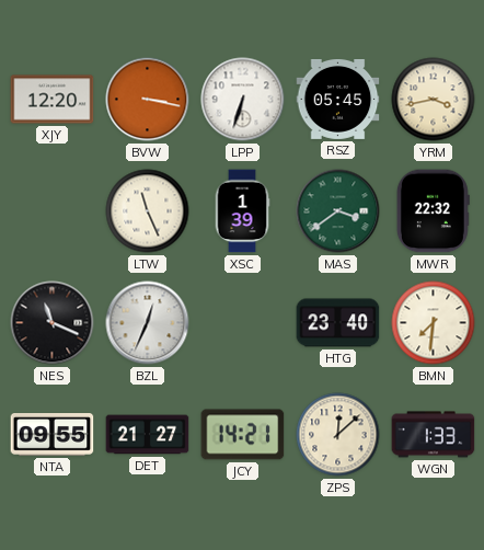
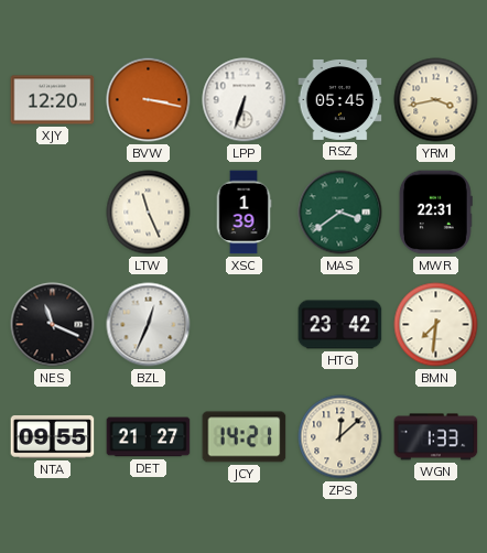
MWR: 22:32 -> 22:31 (435, 213)
HTG: 23:40 -> 23:42 (340, 325)
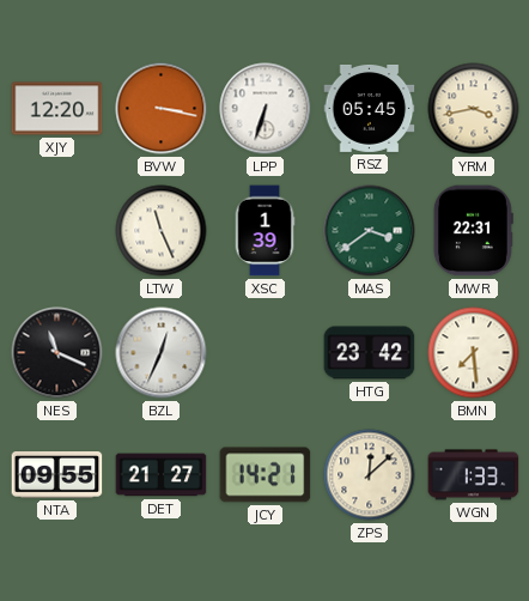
BMN: 7:31 -> 7:29 (474, 353)
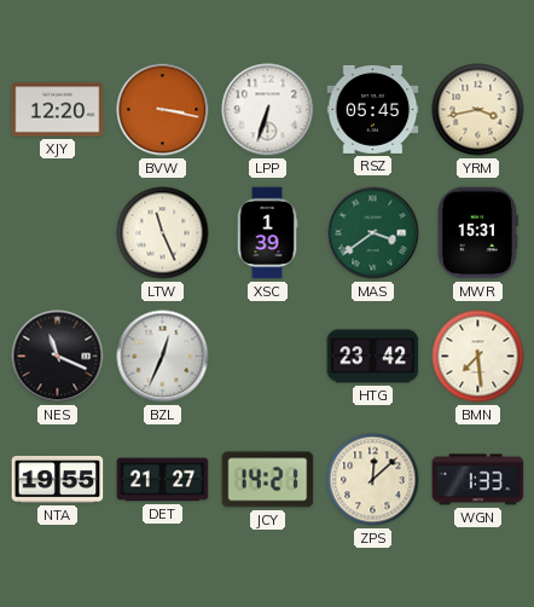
MWR: 22:31 -> 15:31 (477, 233)
NTA: 09:55 -> 19:55 (58, 480)
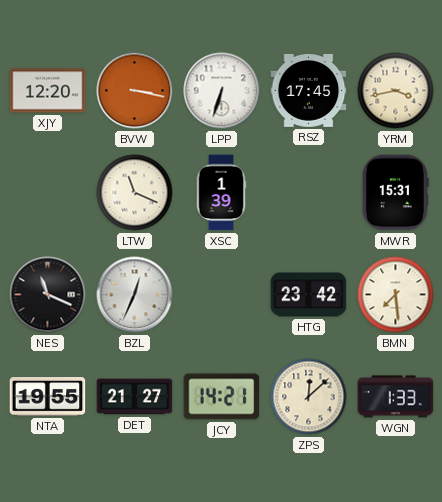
RSZ: 05:45 -> 17:45 (309, 90)
LTW: 11:26 -> 11:19 (135, 193)
MAS: 3:39 -> none (373, 233)
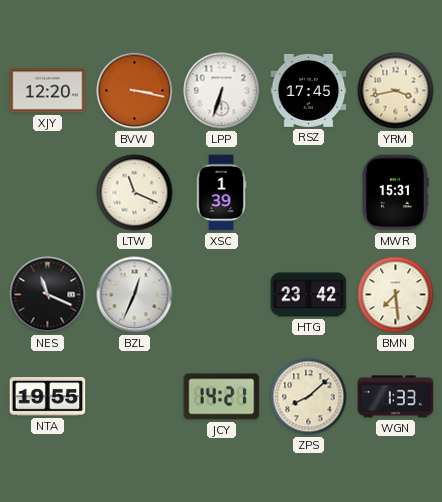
DET: 21:27 -> none (135, 397)
ZPS: 12:08 -> 8:08 (309, 397)
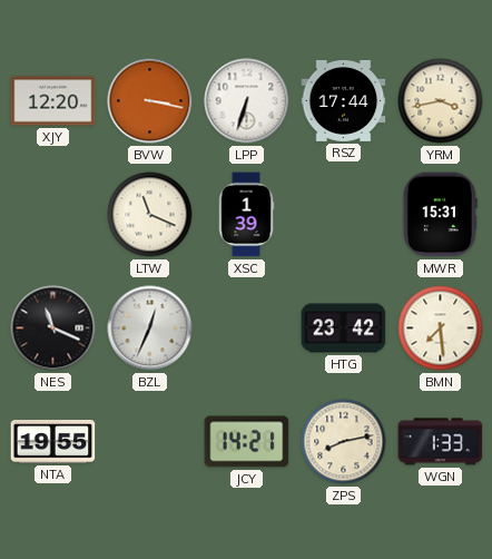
RSZ: 17:45 -> 17:44 (344, 100)
ZPS: 8:08 -> 8:13 (344, 442)
